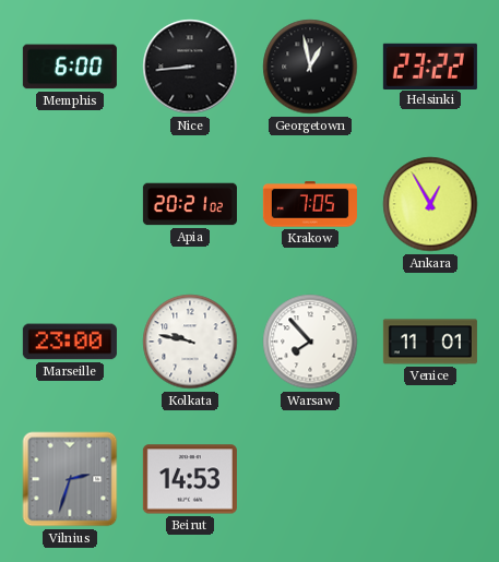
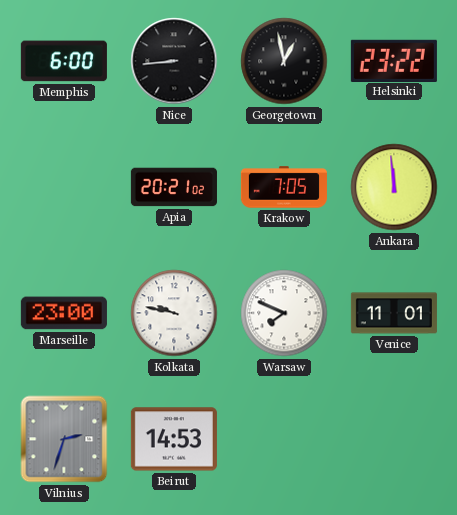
Ankara: 12:55 -> 11:59 (394, 187)
Warsaw: 7:53 -> 7:49 (284, 313)
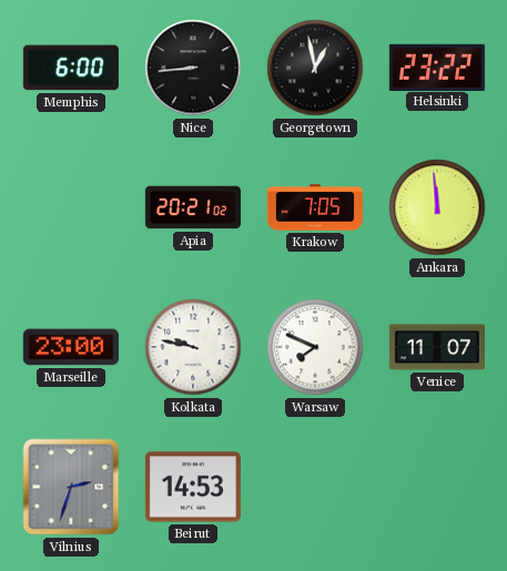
Venice: 11:01 -> 11:07 (437, 347)
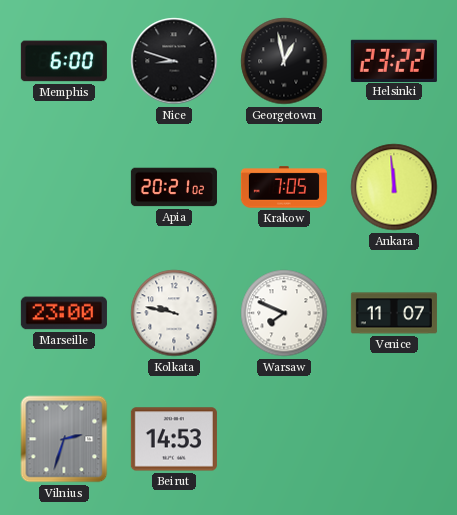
Nice: 8:44 -> 8:48 (174, 61)
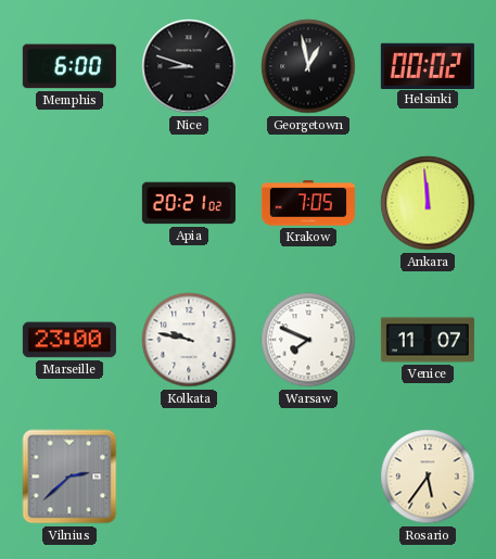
Helsinki: 23:22 -> 00:02 (428, 65)
Vilnius: 2:33 -> 2:38 (69, 477)
Beirut: 14:53 -> none (174, 439)
Rosario: none -> 5:36 (428, 477)
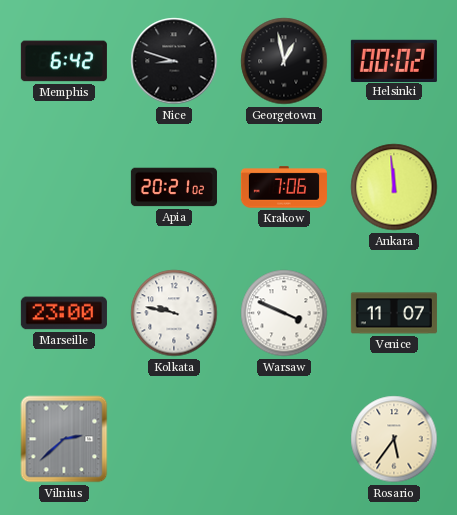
Memphis: 6:00 -> 6:42 (64, 61)
Krakow: 7:05 -> 7:06 (284, 187)
Warsaw: 7:49 -> 3:49 (284, 313)
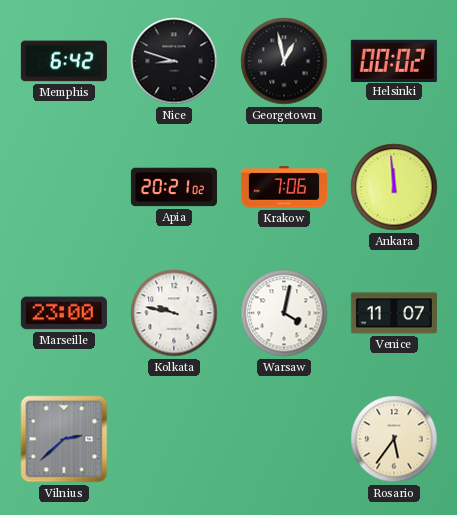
Warsaw: 3:49 -> 4:02 (284, 313)
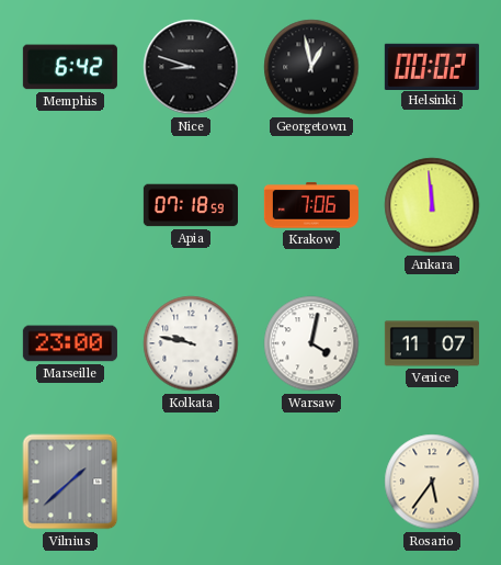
Apia: 20:21 -> 07:18 (191, 205)
Vilnius: 2:38 -> 1:38 (70, 482)
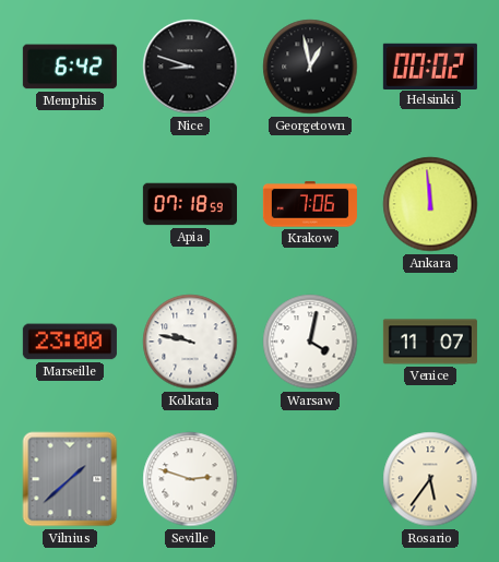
Seville: none -> 2:48 (190, 479)
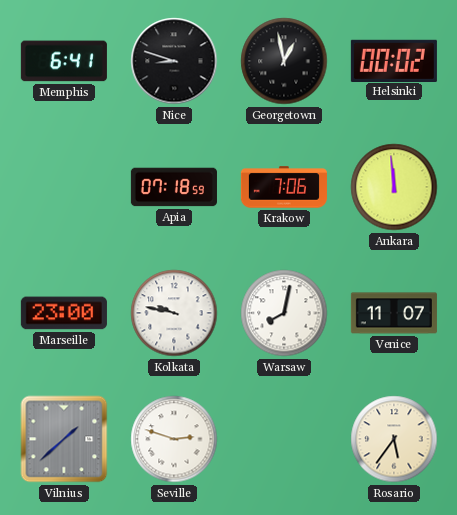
Memphis: 6:42 -> 6:41 (64, 61)
Warsaw: 4:02 -> 8:02 (284, 313)
